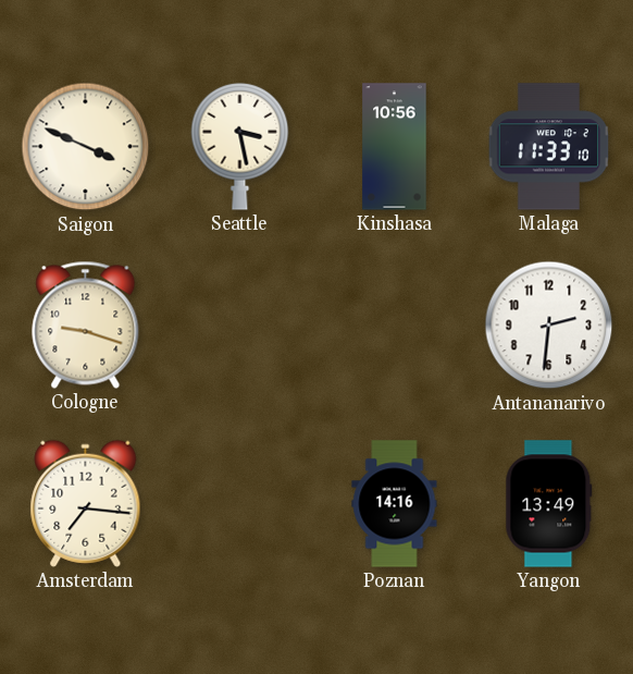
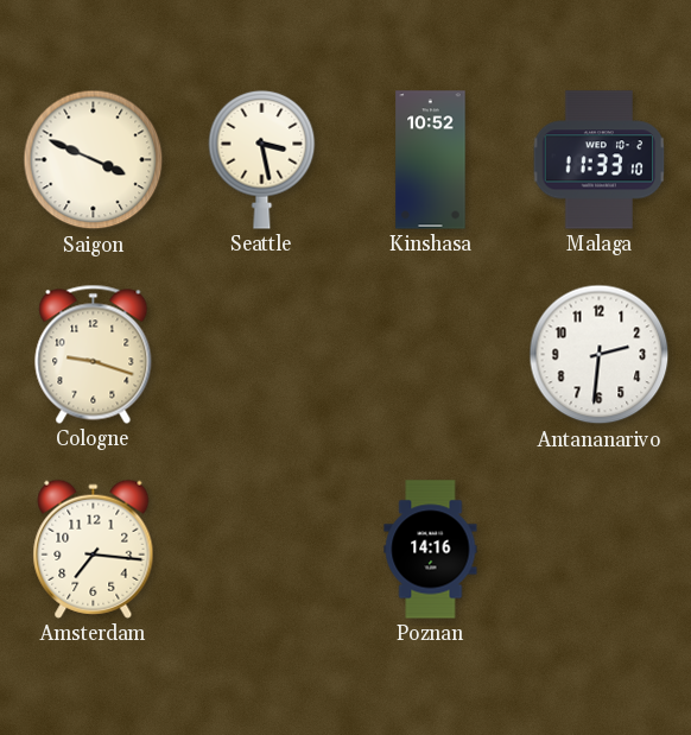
Kinshasa: 10:56 -> 10:52 (431, 160)
Yangon: 13:49 -> none (549, 504)
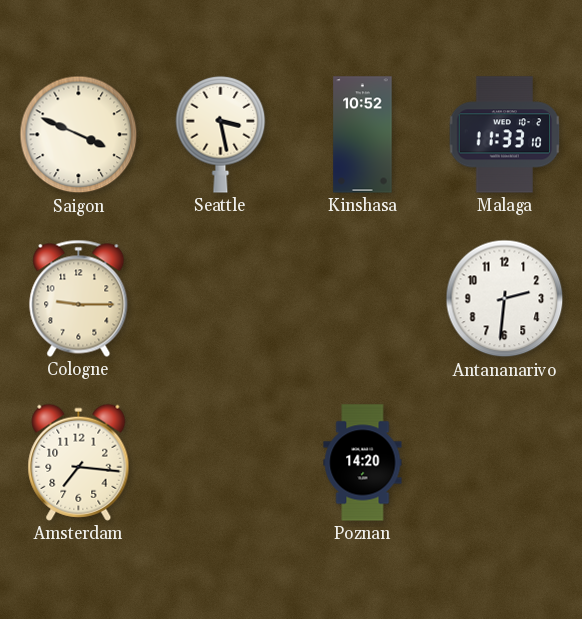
Cologne: 9:18 -> 9:15 (79, 298)
Poznan: 14:16 -> 14:20 (363, 463)
